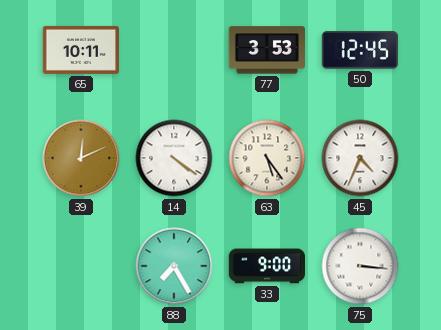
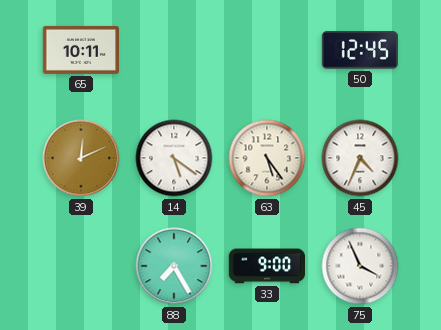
77: 3:53 -> none (266, 50)
14: 4:21 -> 5:21 (174, 158)
75: 3:16 -> 3:56 (360, 266)
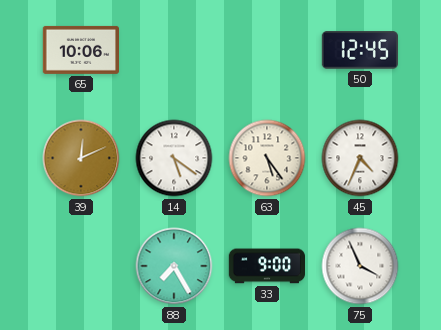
65: 10:11 -> 10:06 (80, 50)
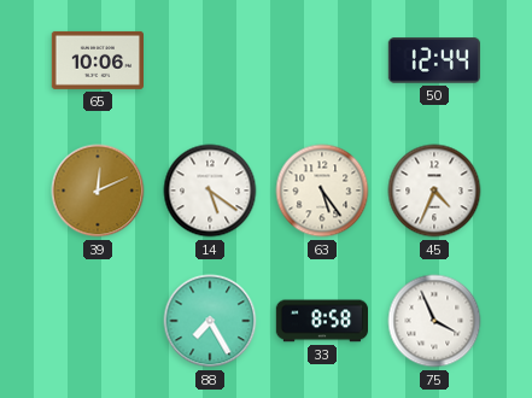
50: 12:45 -> 12:44 (433, 60)
33: 9:00 -> 8:58 (321, 321)
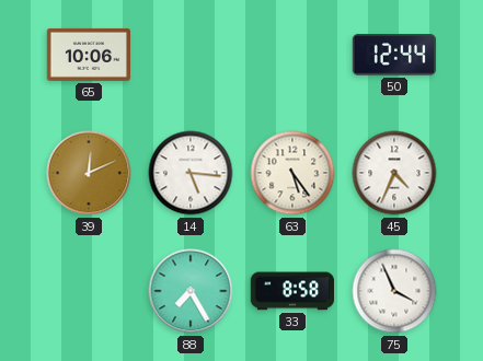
14: 5:21 -> 5:16 (191, 173)
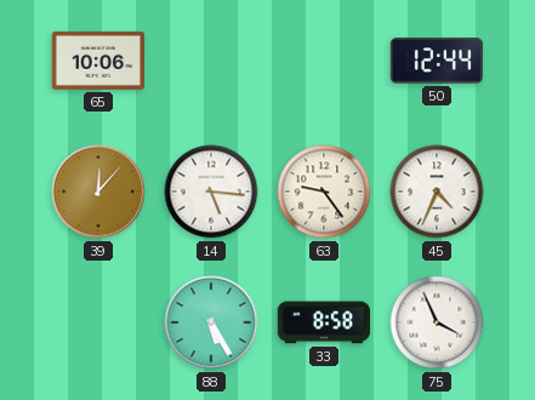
39: 12:11 -> 12:07 (98, 192)
63: 5:24 -> 9:24 (324, 192)
88: 7:25 -> 5:25 (211, 322)
